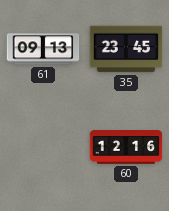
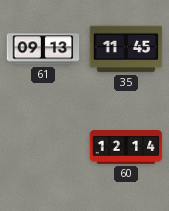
35: 23:45 -> 11:45 (126, 49)
60: 12:16 -> 12:14 (126, 147)
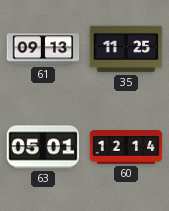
35: 11:45 -> 11:25 (126, 49)
63: none -> 05:01 (43, 147)
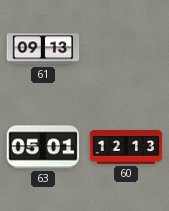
35: 11:25 -> none (126, 49)
60: 12:14 -> 12:13 (126, 147)
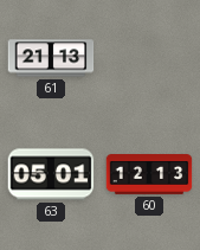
61: 09:13 -> 21:13 (51, 58)
